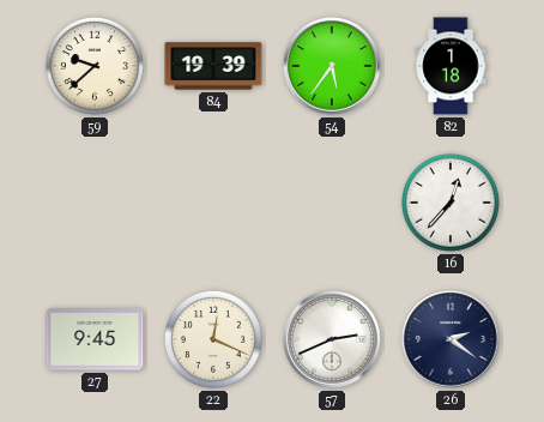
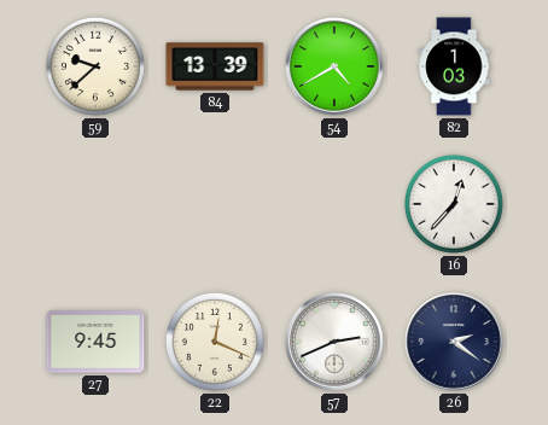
84: 19:39 -> 13:39 (215, 66)
54: 5:36 -> 4:40 (334, 66)
82: 1:18 -> 1:03 (454, 66)
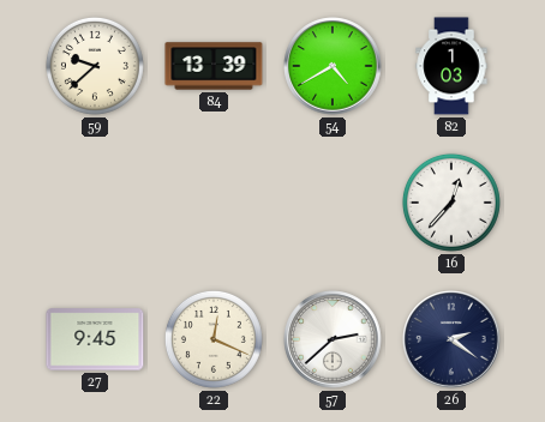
57: 2:41 -> 2:38 (333, 339)
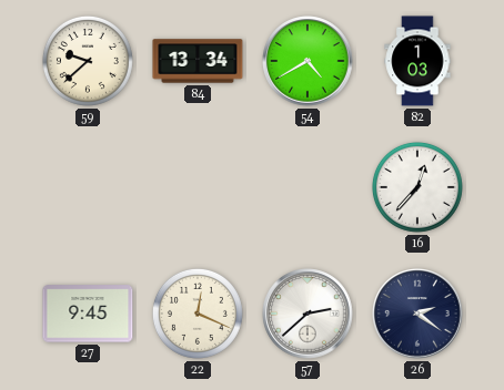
84: 13:39 -> 13:34 (198, 61)
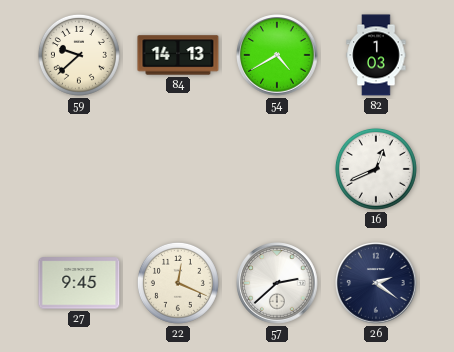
84: 13:34 -> 14:13 (178, 55)
16: 12:37 -> 12:41 (376, 169)
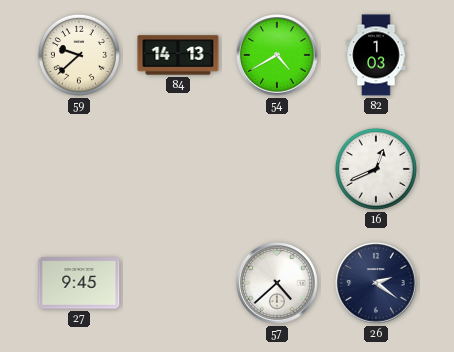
22: 12:19 -> none (178, 283)
57: 2:38 -> 4:38 (277, 283)
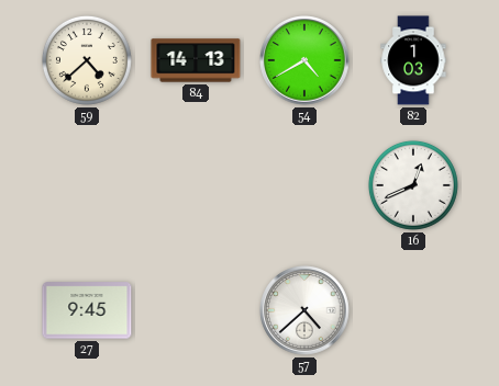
59: 9:38 -> 4:38 (87, 60)
26: 2:21 -> none (376, 283)
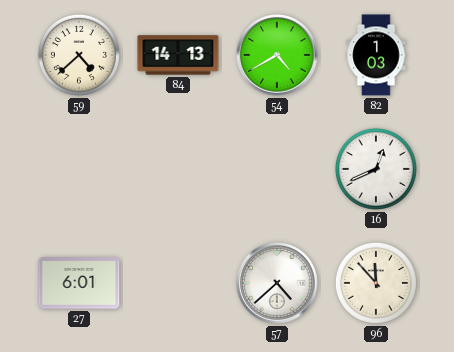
27: 9:45 -> 6:01 (79, 283)
96: none -> 11:53 (376, 283)
